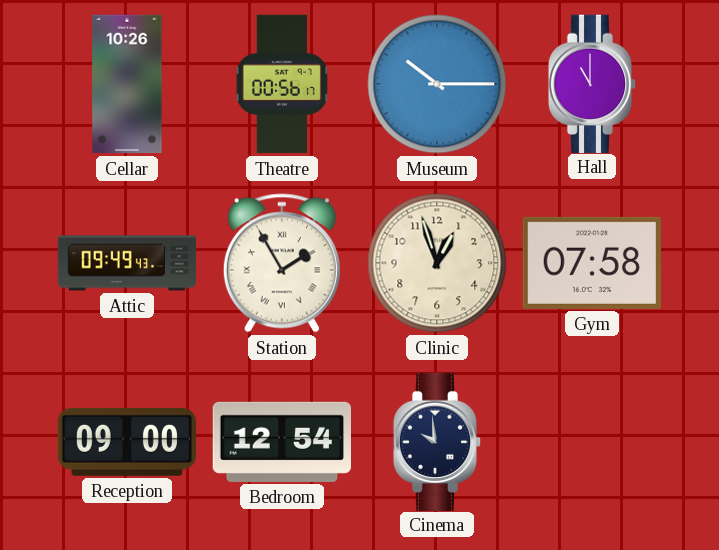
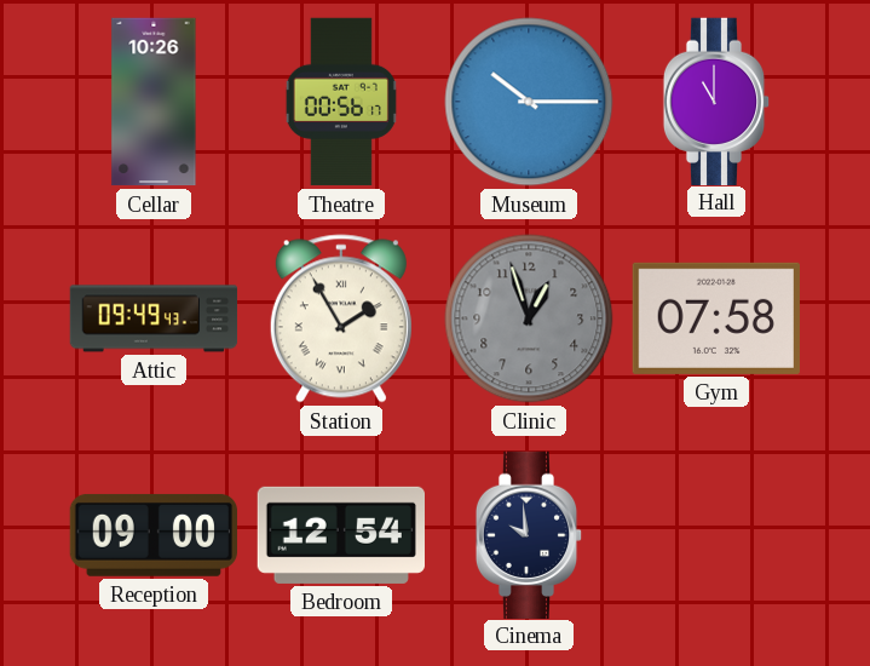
Clinic dial: cream -> grey (529, 318)
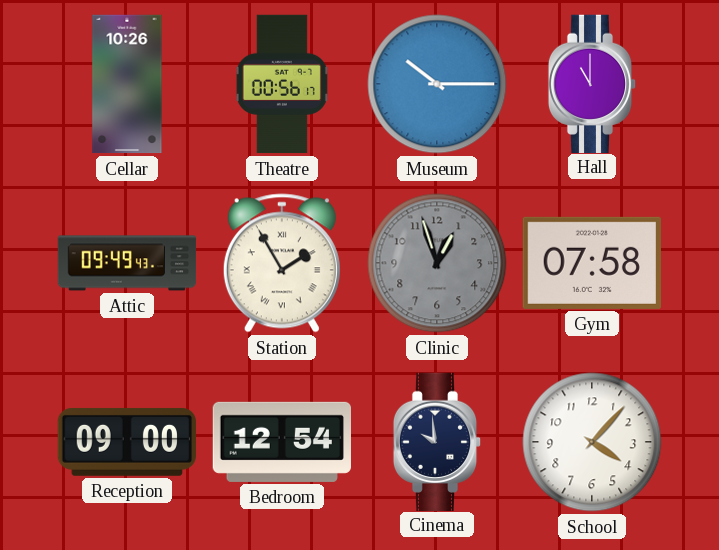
School: none -> 4:07 (592, 442)
